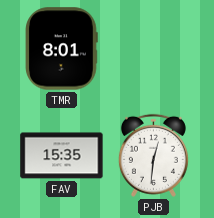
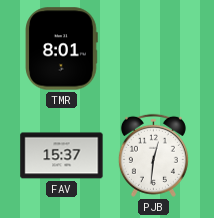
FAV: 15:35 -> 15:37 (62, 156)
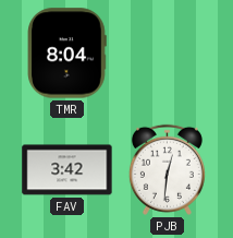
TMR: 8:01 -> 8:04 (66, 53)
FAV: 15:37 -> 3:42 (68, 170)
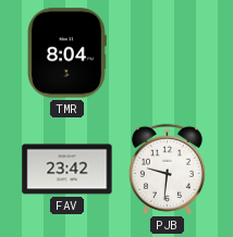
FAV: 3:42 -> 23:42 (68, 170)
PJB: 12:31 -> 9:31 (167, 169)
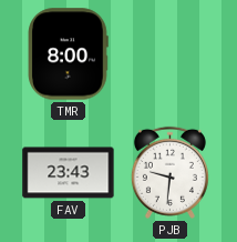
TMR: 8:04 -> 8:00 (68, 54)
FAV: 23:42 -> 23:43 (69, 173)
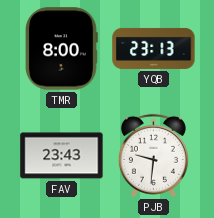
YQB: none -> 23:13 (154, 48)
